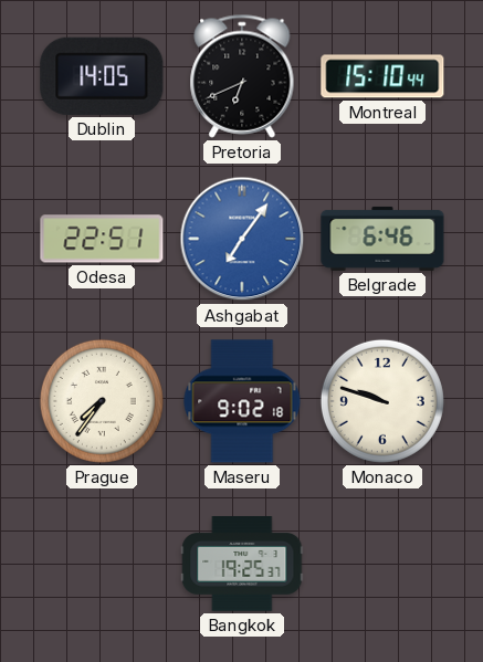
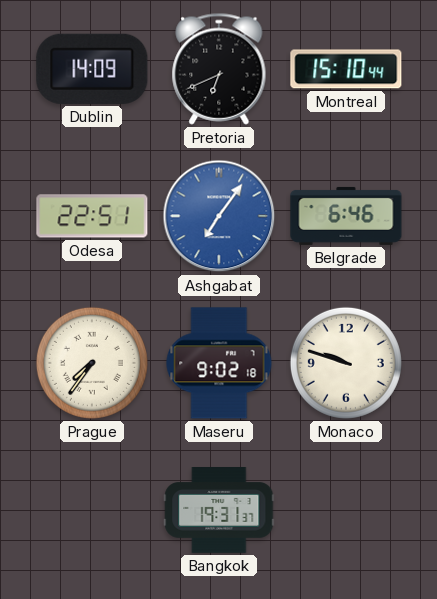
Dublin: 14:05 -> 14:09 (92, 69)
Bangkok: 19:25 -> 19:31 (219, 511)
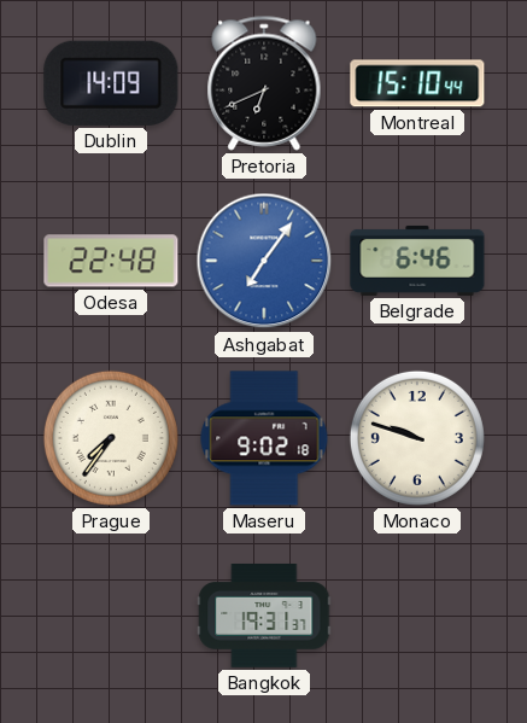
Odesa: 22:51 -> 22:48 (111, 261)
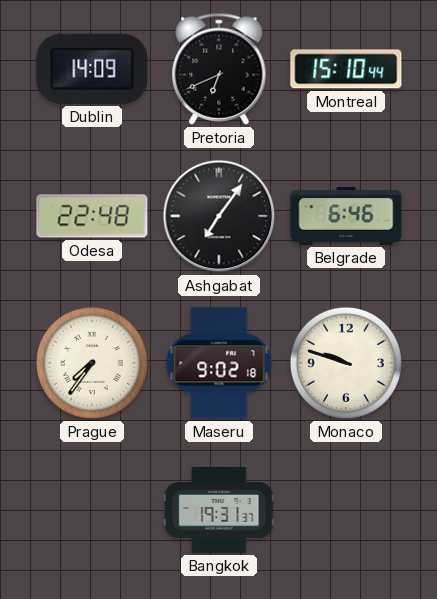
Ashgabat dial: blue -> black (219, 216)
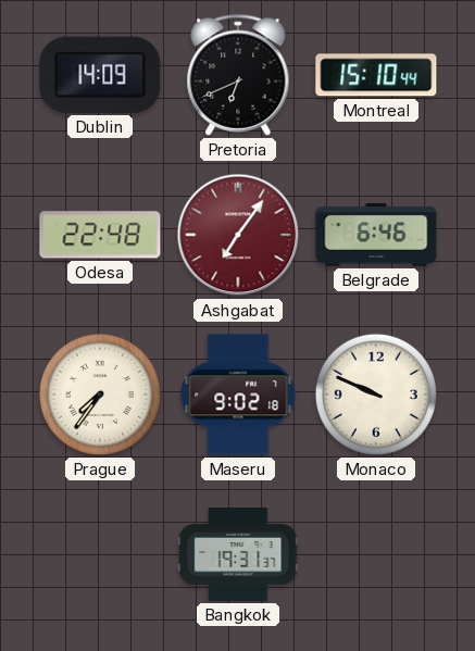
Ashgabat dial: black -> burgundy (238, 235)
Monaco: 9:48 -> 9:49 (376, 395)
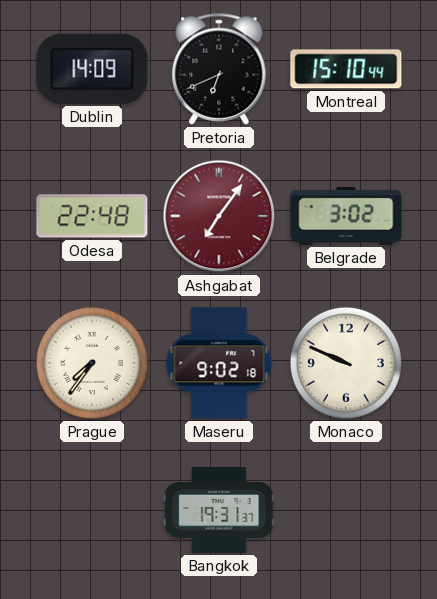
Belgrade: 6:46 -> 3:02 (346, 216)
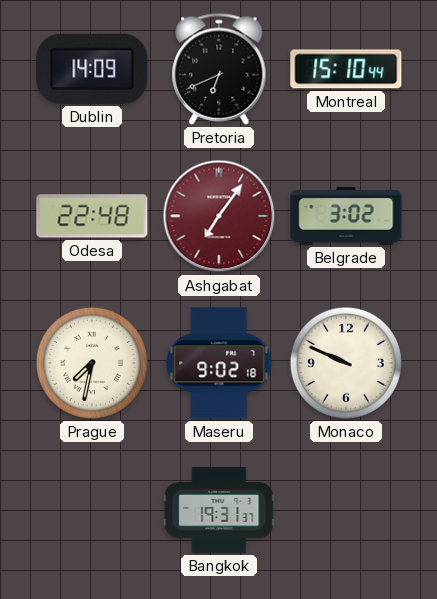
Prague: 7:36 -> 7:32 (92, 363)
